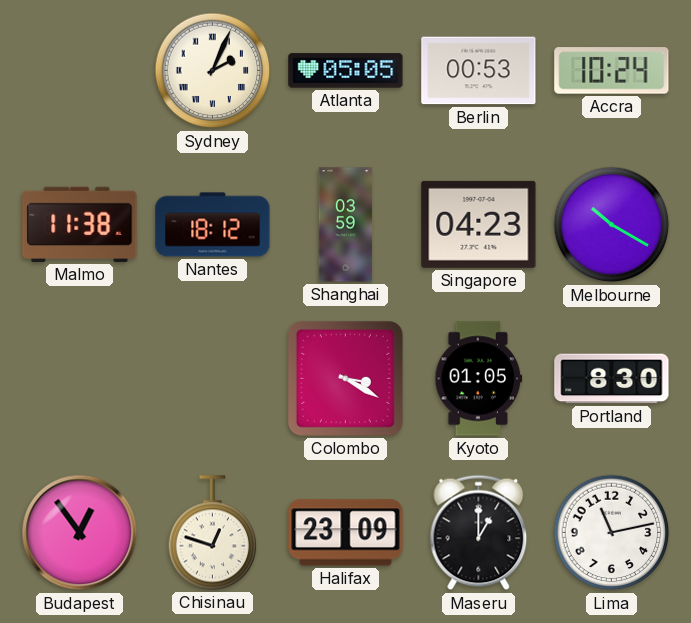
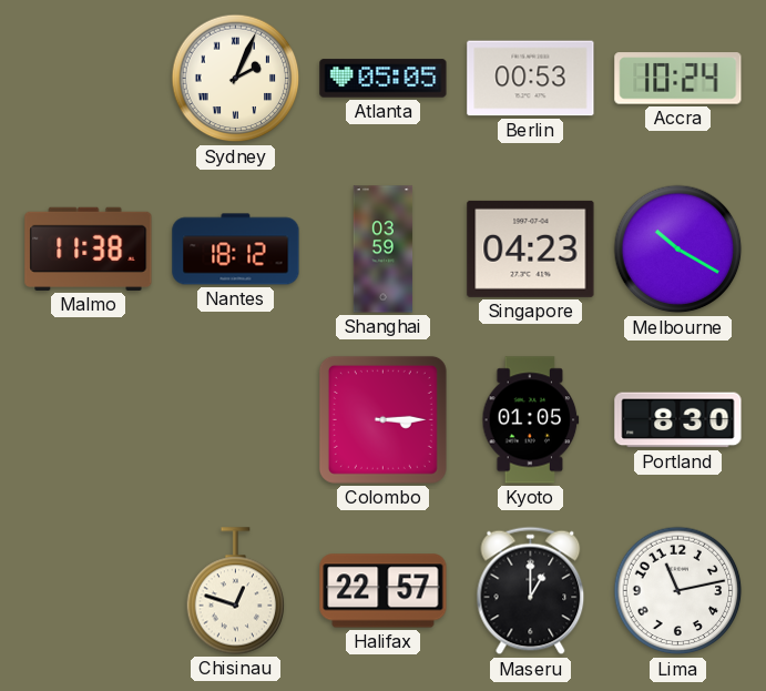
Colombo: 3:20 -> 3:15 (382, 419)
Budapest: 12:54 -> none (80, 533)
Halifax: 23:09 -> 22:57 (384, 591)
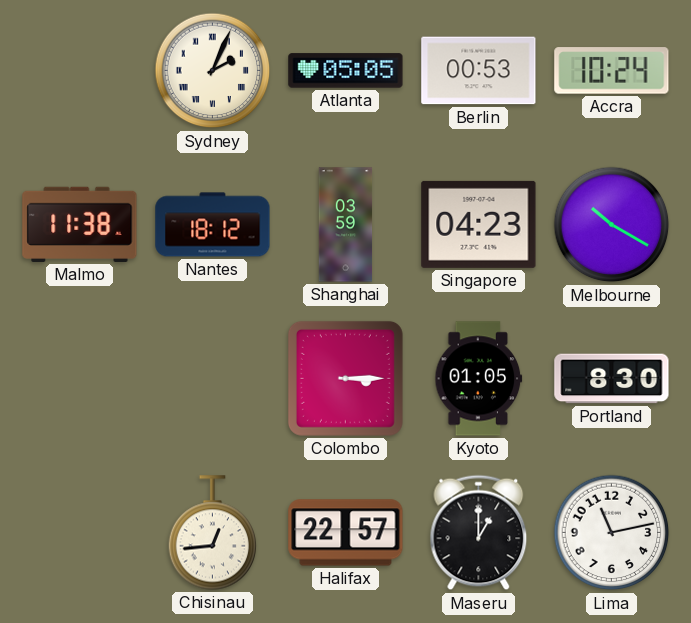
Chisinau: 12:48 -> 12:44 (213, 533)
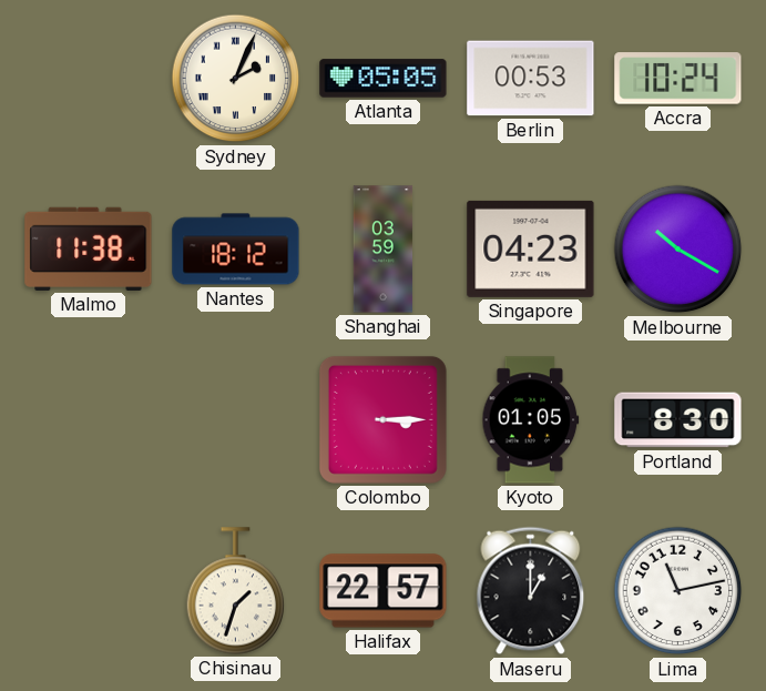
Chisinau: 12:44 -> 1:33 (236, 591)
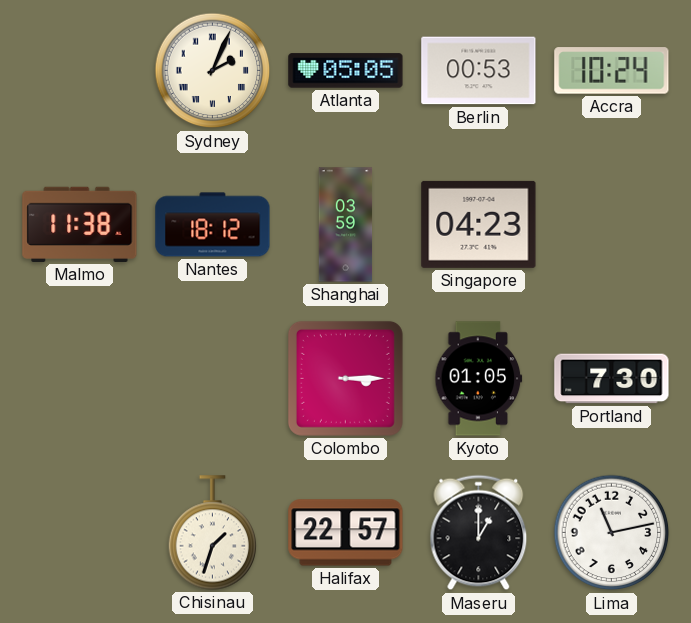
Melbourne: 10:20 -> none (678, 250)
Portland: 8:30 -> 7:30 (612, 379)
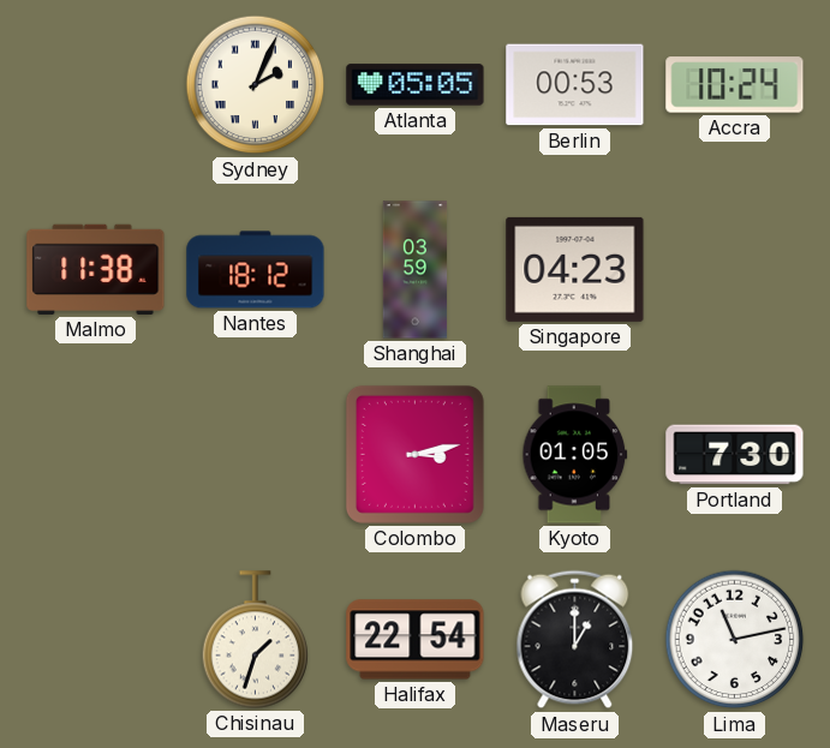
Colombo: 3:15 -> 3:13 (414, 454)
Halifax: 22:57 -> 22:54 (416, 640)
